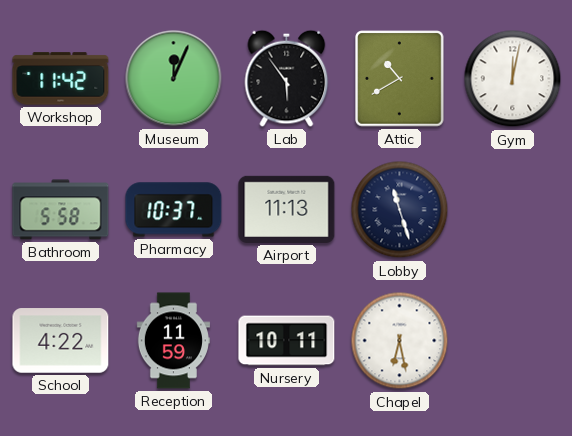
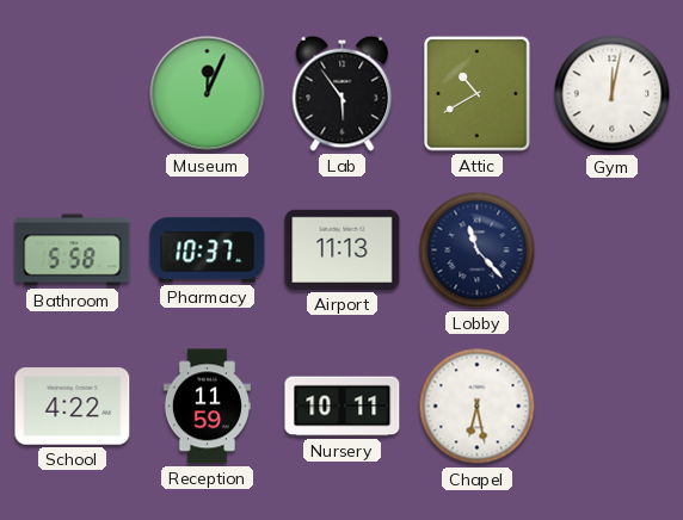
Workshop: 11:42 -> none (61, 79)
Lobby: 11:27 -> 11:23 (478, 250)
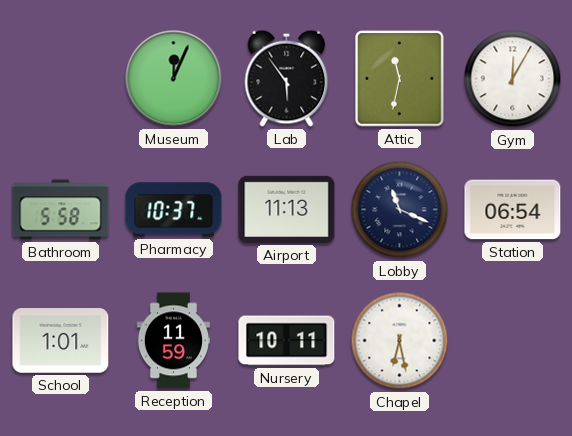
Attic: 10:40 -> 11:32 (400, 79)
Gym: 12:02 -> 12:05 (513, 79)
Lobby: 11:23 -> 11:19 (400, 210)
Station: none -> 06:54 (513, 210)
School: 4:22 -> 1:01 (61, 341)
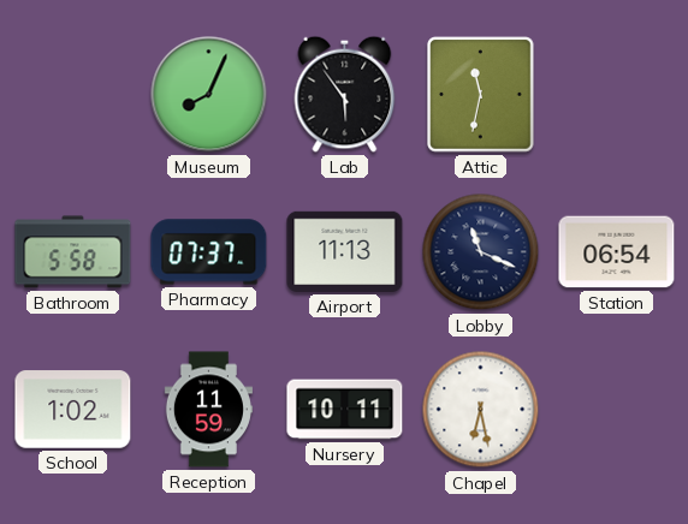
Museum: 12:04 -> 8:04 (209, 95)
Gym: 12:05 -> none (513, 79)
Pharmacy: 10:37 -> 07:37 (209, 252)
School: 1:01 -> 1:02 (73, 410)
